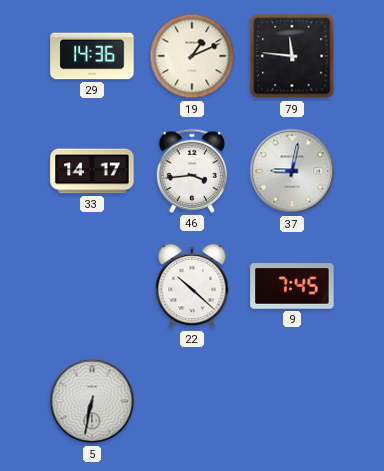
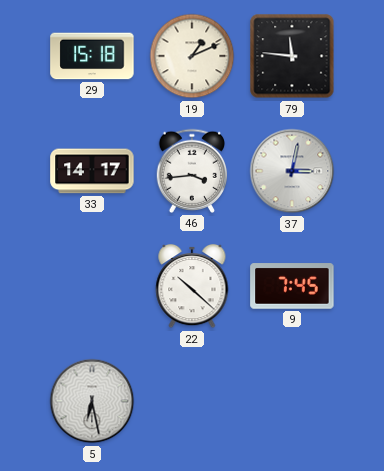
29: 14:36 -> 15:18 (92, 56)
37: 9:02 -> 3:02 (292, 171)
5: 6:32 -> 6:28 (92, 401)
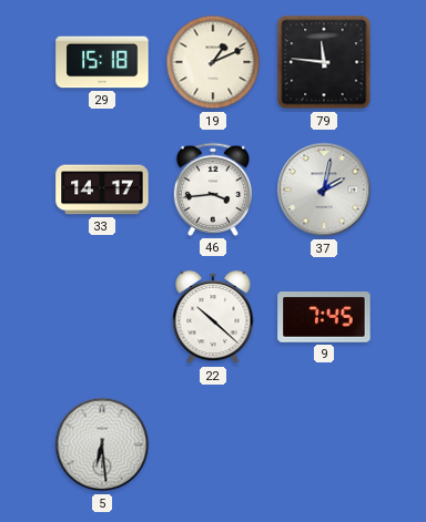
37: 3:02 -> 2:02 (324, 190)
5: 6:28 -> 6:29 (102, 444)
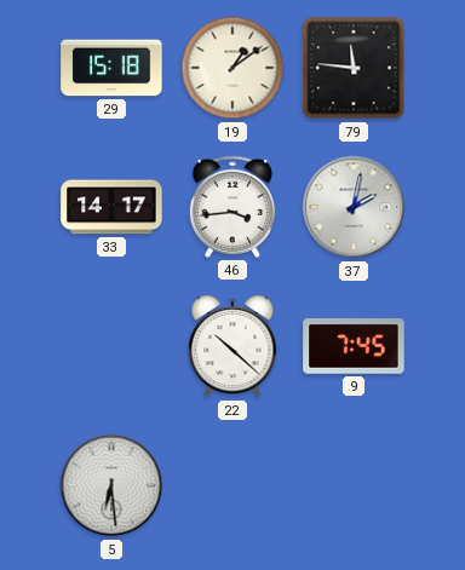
19: 1:11 -> 1:09 (232, 68)
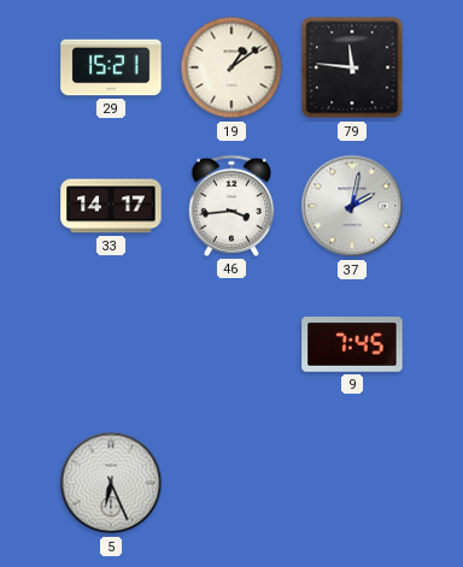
29: 15:18 -> 15:21 (111, 67)
22: 10:22 -> none (232, 346)
5: 6:29 -> 6:26 (111, 483)
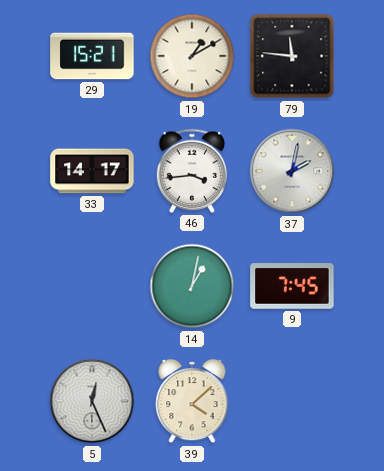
19: 1:09 -> 1:10 (192, 56)
14: none -> 1:02 (192, 286)
5: 6:26 -> 12:26 (92, 401)
39: none -> 4:08 (192, 401)
